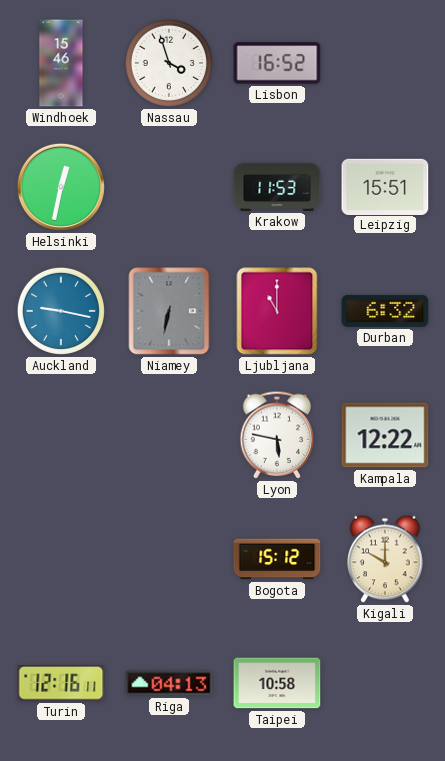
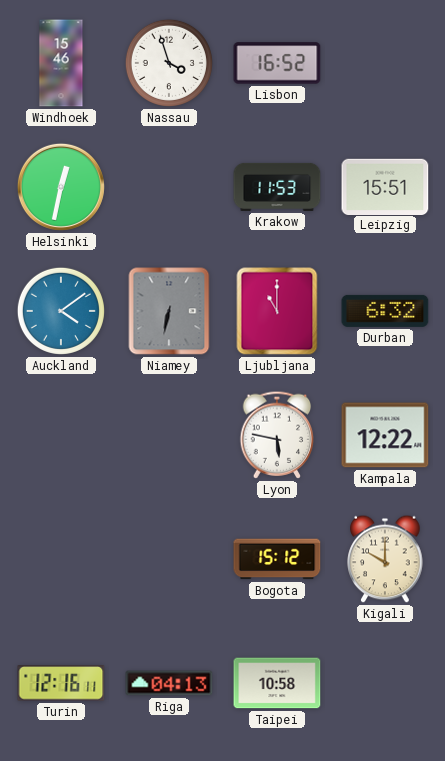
Auckland: 9:17 -> 4:09 (61, 311)
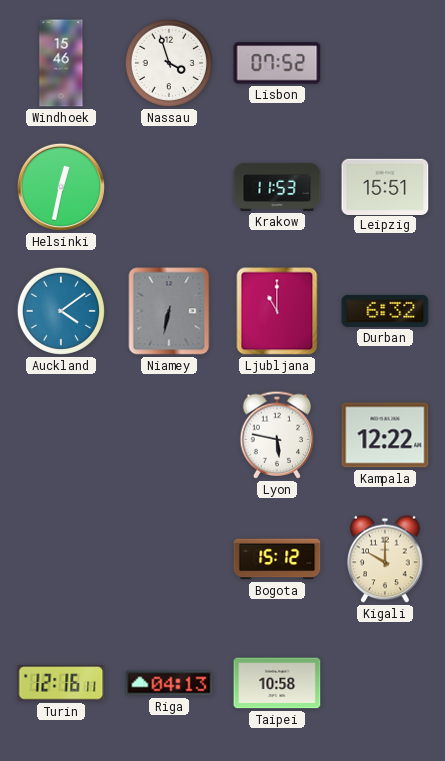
Lisbon: 16:52 -> 07:52 (277, 63)
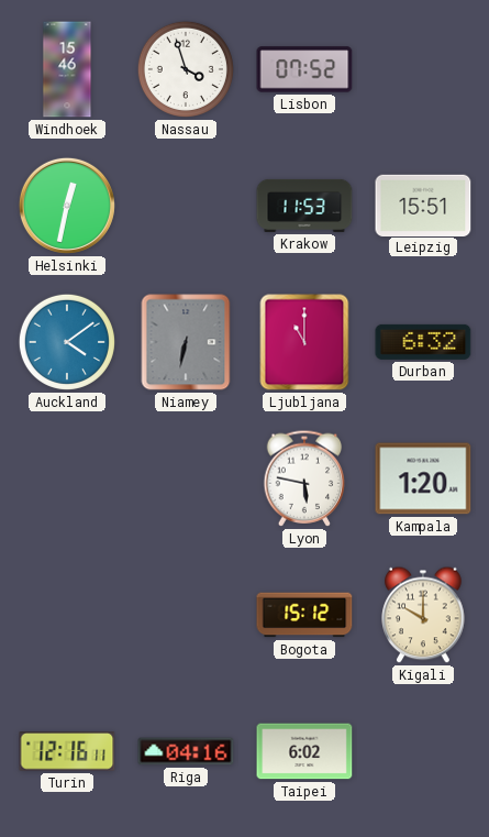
Kampala: 12:22 -> 1:20 (423, 478)
Riga: 04:13 -> 04:16 (186, 751)
Taipei: 10:58 -> 6:02 (304, 751)
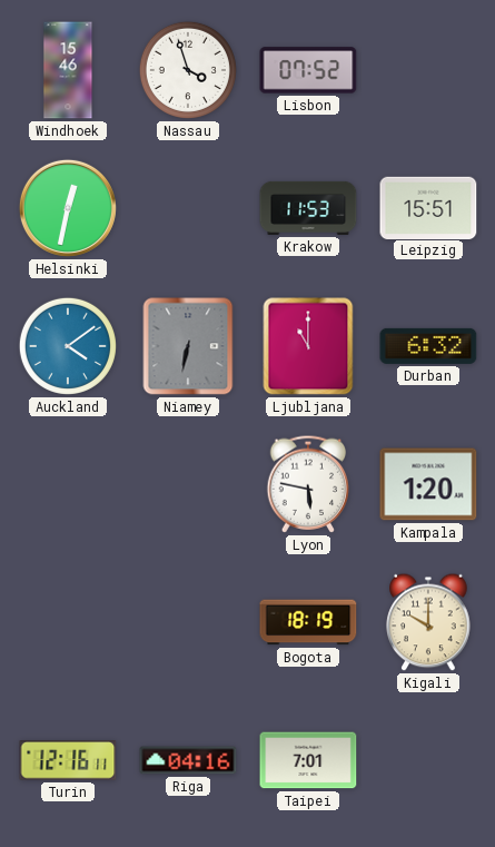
Bogota: 15:12 -> 18:19 (308, 622)
Taipei: 6:02 -> 7:01 (308, 760)
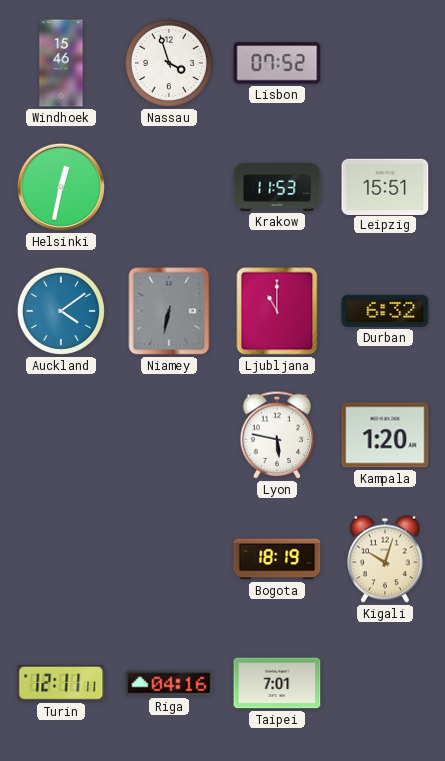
Kigali: 10:00 -> 10:03 (385, 559)
Turin: 12:16 -> 12:11 (61, 683)
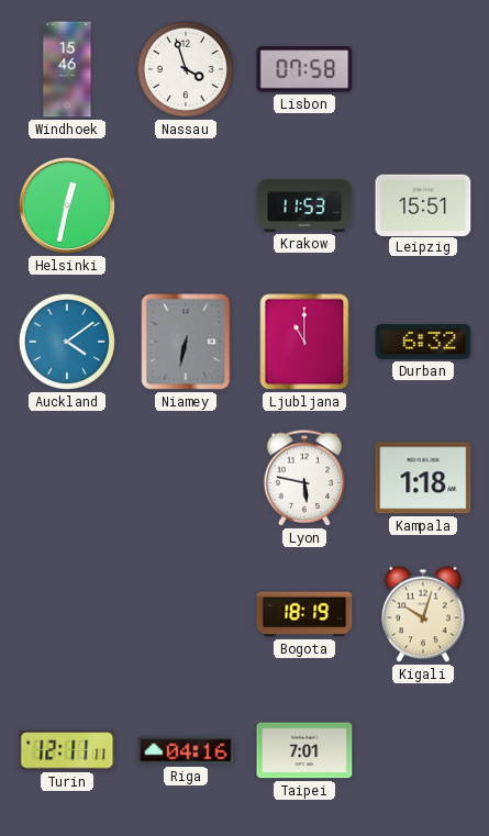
Lisbon: 07:52 -> 07:58 (304, 69)
Kampala: 1:20 -> 1:18 (423, 478)
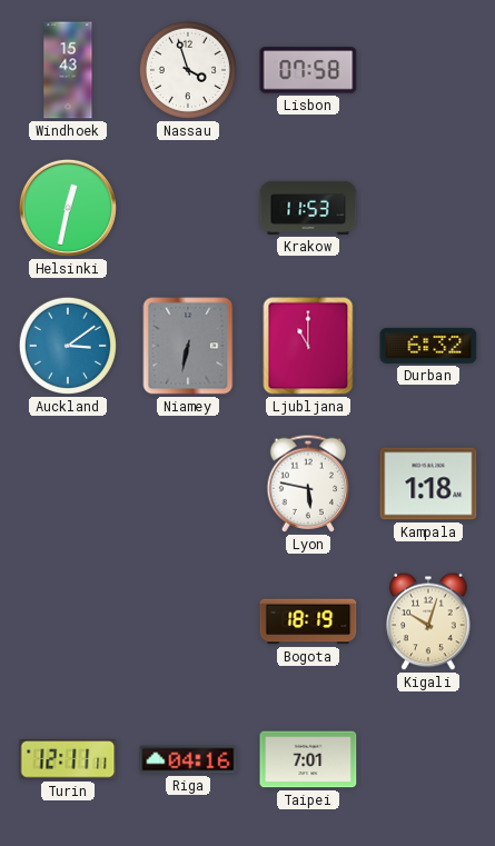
Windhoek: 15:46 -> 15:43 (68, 70)
Leipzig: 15:51 -> none (423, 204)
Auckland: 4:09 -> 3:09 (68, 346)
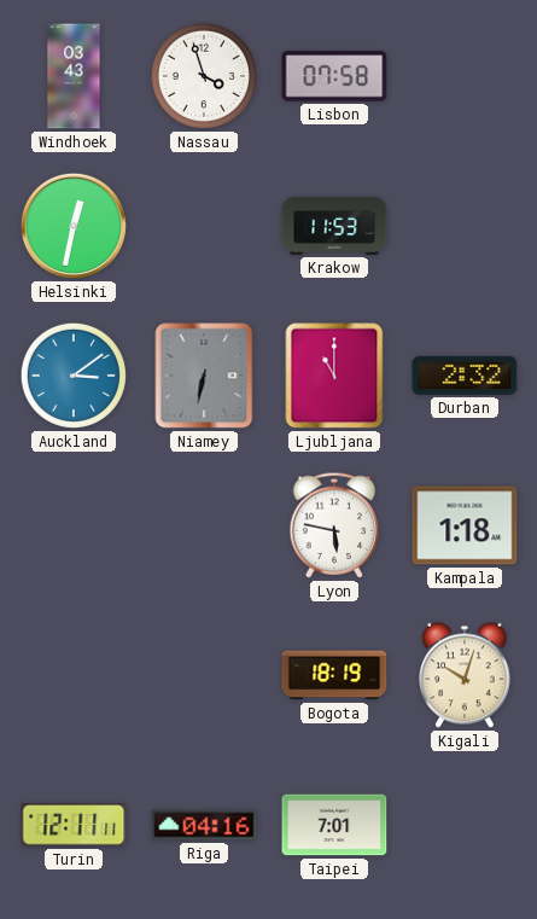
Windhoek: 15:43 -> 03:43 (74, 76)
Durban: 6:32 -> 2:32 (465, 376)
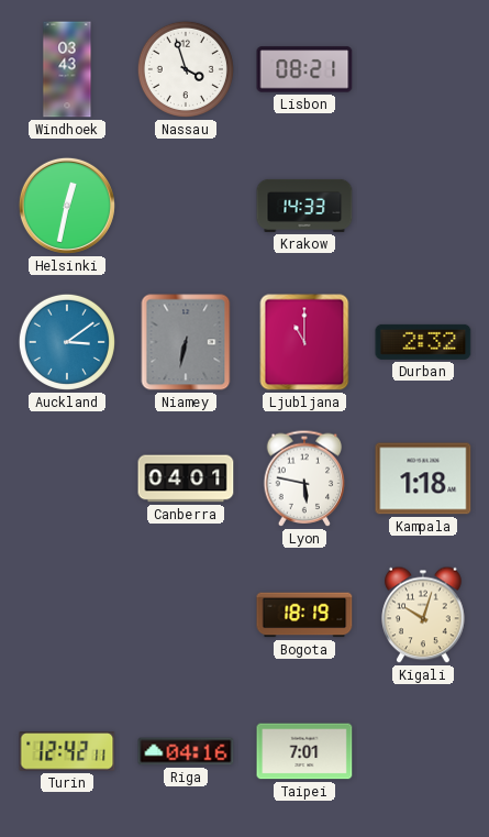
Lisbon: 07:58 -> 08:21 (304, 69)
Krakow: 11:53 -> 14:33 (304, 206)
Canberra: none -> 04:01 (186, 478)
Turin: 12:11 -> 12:42 (67, 751)
